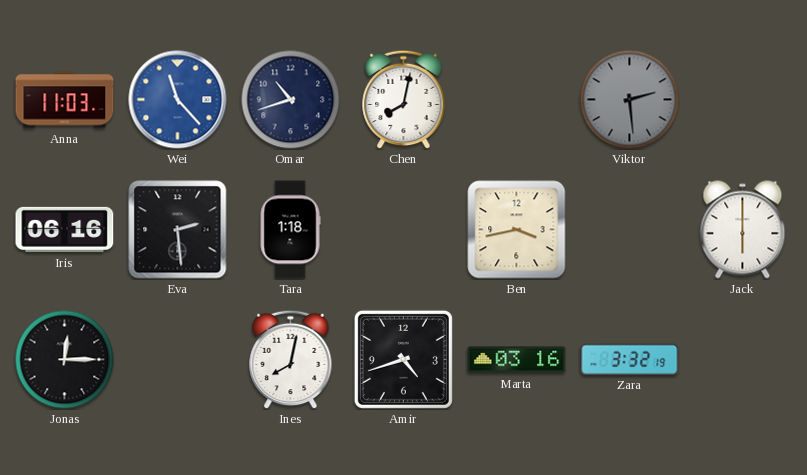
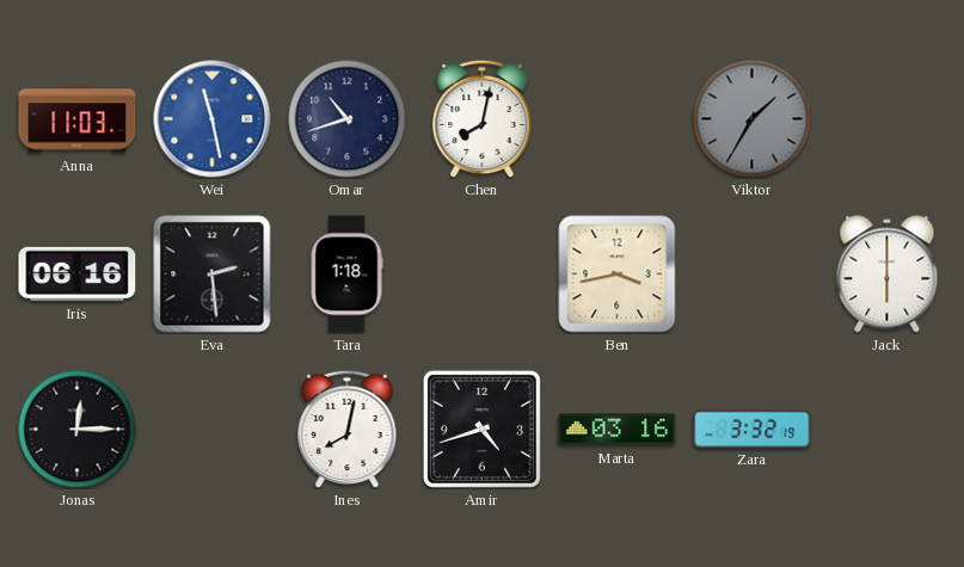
Wei: 11:23 -> 11:28 (213, 119)
Viktor: 2:29 -> 1:35 (753, 119)
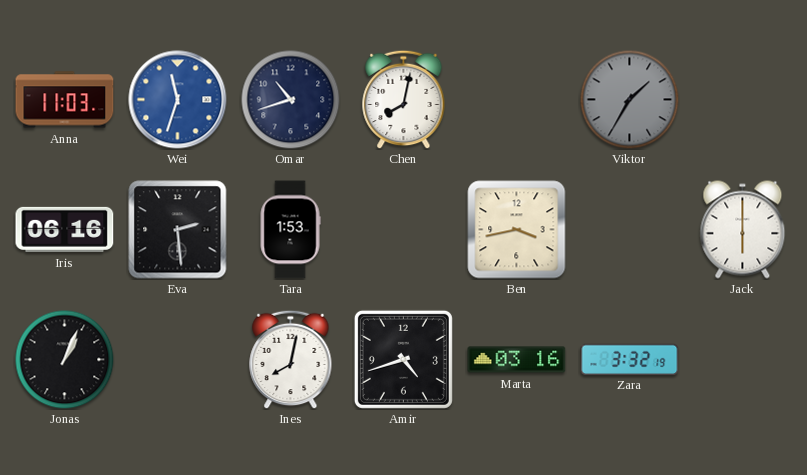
Wei: 11:28 -> 11:33 (178, 100)
Tara: 1:18 -> 1:53 (290, 230)
Jonas: 12:15 -> 1:04 (65, 360)
